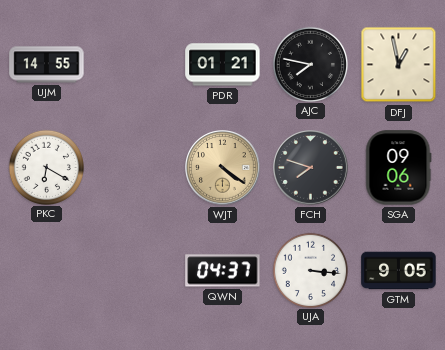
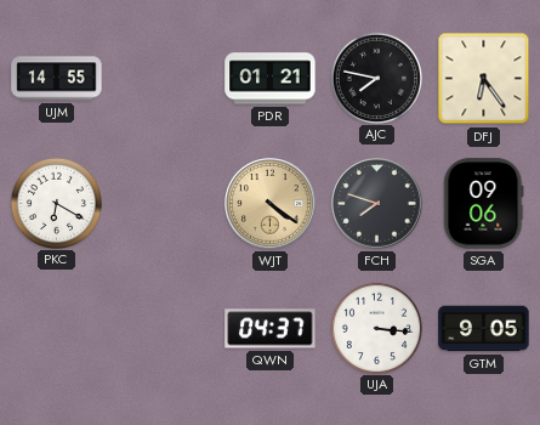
DFJ: 12:58 -> 6:24 (484, 79)
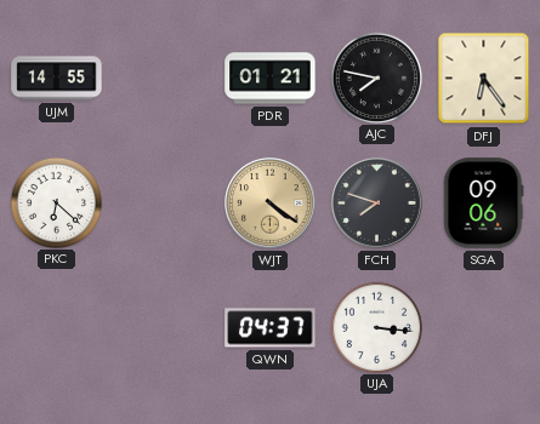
PKC: 6:20 -> 6:22 (56, 202)
GTM: 9:05 -> none (484, 329)
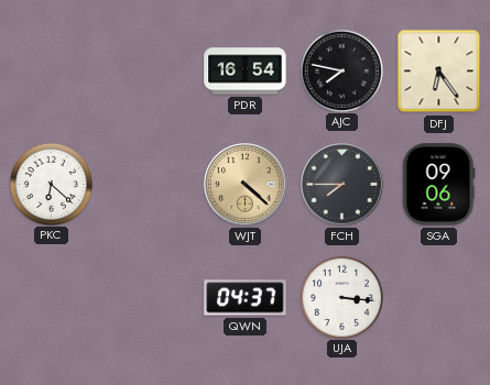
UJM: 14:55 -> none (57, 79)
PDR: 01:21 -> 16:54 (246, 71)
WJT: 4:21 -> 4:22 (246, 185)
FCH: 7:48 -> 7:45 (342, 185)
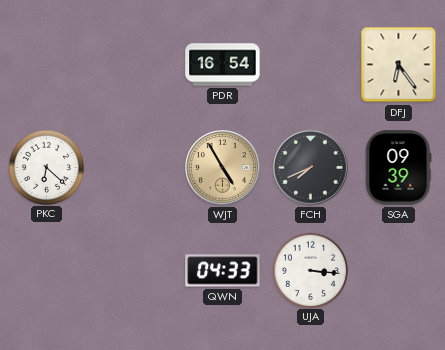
AJC: 7:47 -> none (341, 70)
WJT: 4:22 -> 4:55 (223, 168)
FCH: 7:45 -> 7:41 (311, 168)
SGA: 09:06 -> 09:39 (399, 168)
QWN: 04:37 -> 04:33 (223, 271)
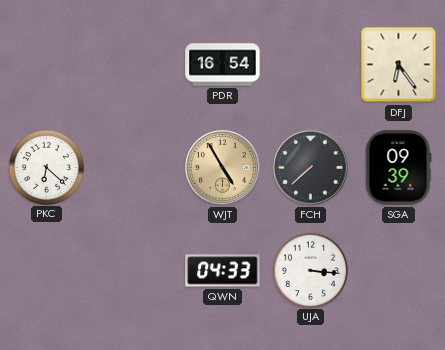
FCH: 7:41 -> 7:38 (311, 168)
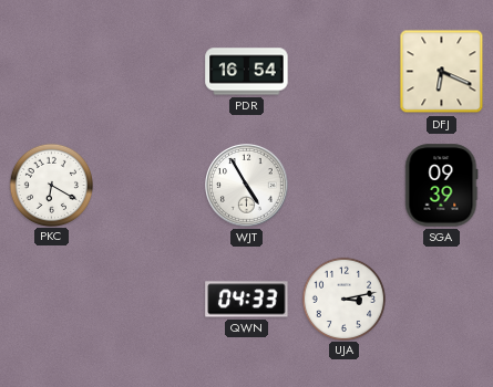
DFJ: 6:24 -> 6:19 (442, 72)
PKC: 6:22 -> 6:20 (51, 185)
WJT dial: champagne -> white (247, 186)
FCH: 7:38 -> none (311, 168)
UJA: 3:16 -> 3:13 (343, 299)
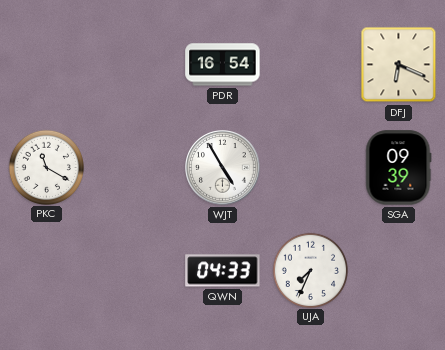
PKC: 6:20 -> 11:20 (46, 167)
UJA: 3:13 -> 7:34 (310, 270)
